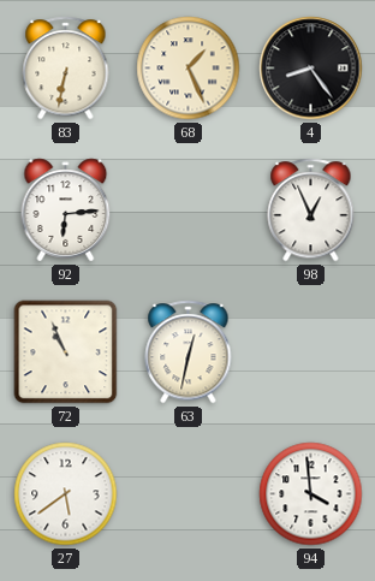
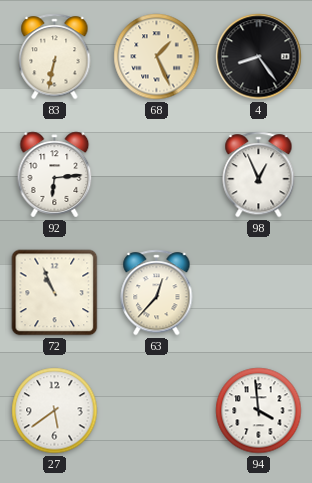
63: 12:32 -> 12:37 (157, 293)
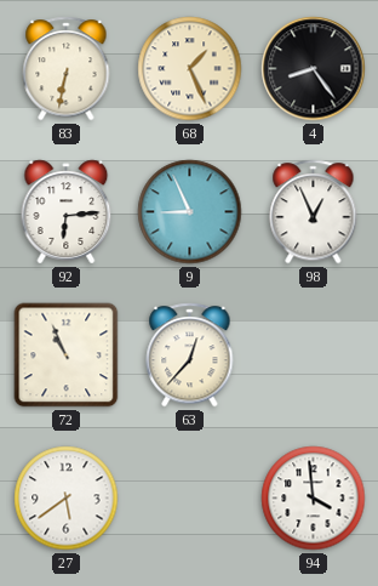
9: none -> 8:56 (190, 212)
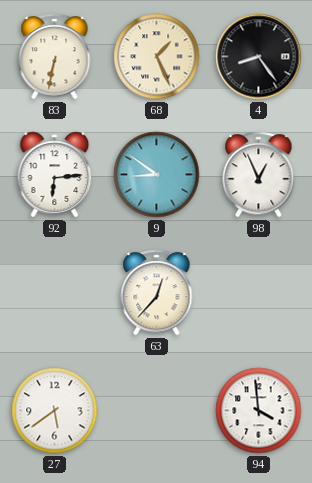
9: 8:56 -> 8:51 (157, 175)
72: 10:56 -> none (67, 355)
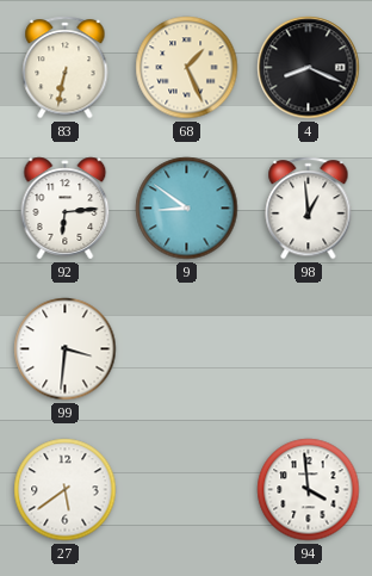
4: 8:24 -> 8:19 (309, 68)
98: 12:56 -> 12:59 (309, 209)
99: none -> 3:31 (66, 349)
63: 12:37 -> none (157, 293)
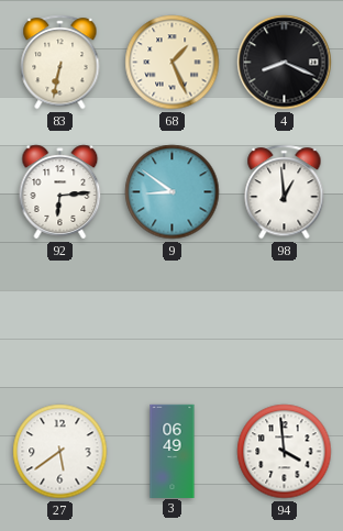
99: 3:31 -> none (66, 349)
3: none -> 06:49 (173, 451)
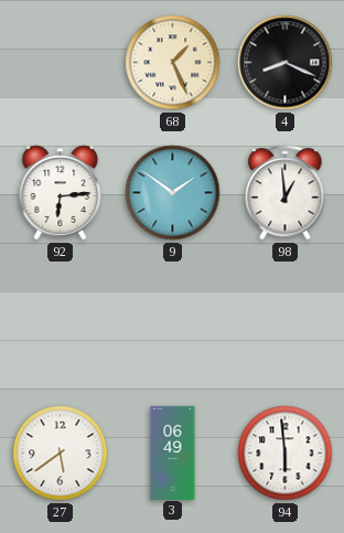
83: 6:32 -> none (60, 63)
9: 8:51 -> 1:51 (173, 193)
94: 3:59 -> 5:59 (286, 454)
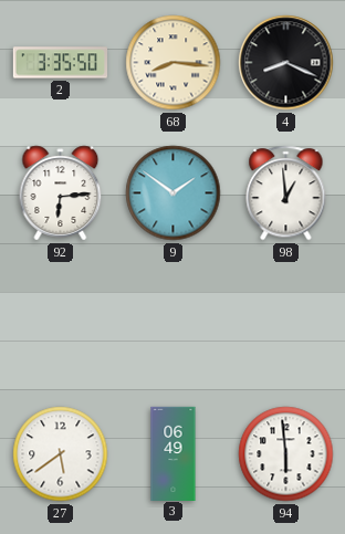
2: none -> 3:35 (60, 63)
68: 1:26 -> 8:16 (174, 63)
